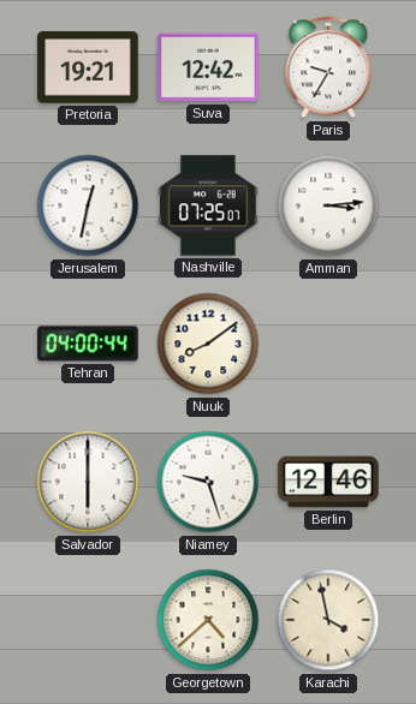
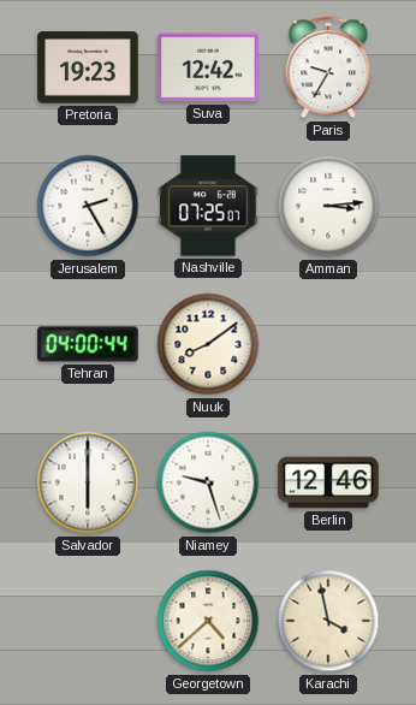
Pretoria: 19:21 -> 19:23 (88, 67)
Jerusalem: 12:32 -> 2:25 (88, 206)
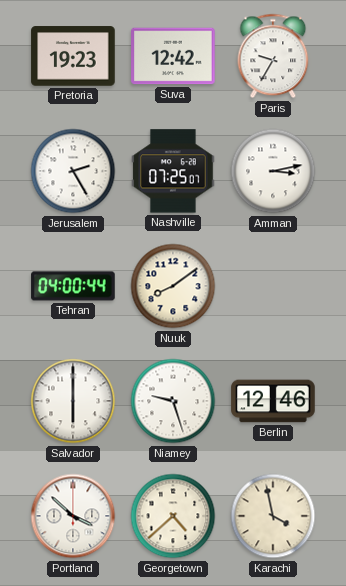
Amman: 3:14 -> 3:13 (273, 171)
Portland: none -> 3:52 (73, 516)
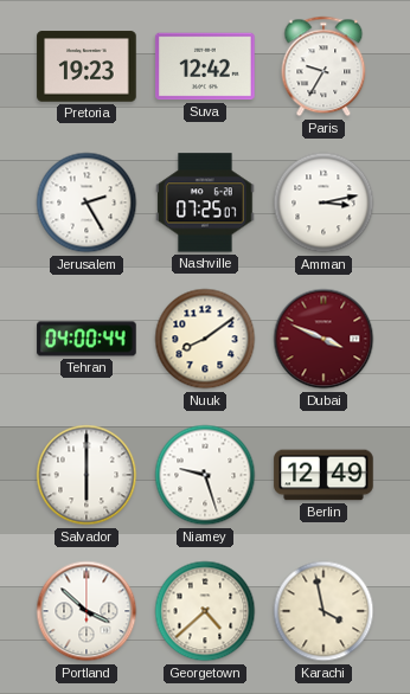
Dubai: none -> 3:49 (323, 339)
Berlin: 12:46 -> 12:49 (323, 475)
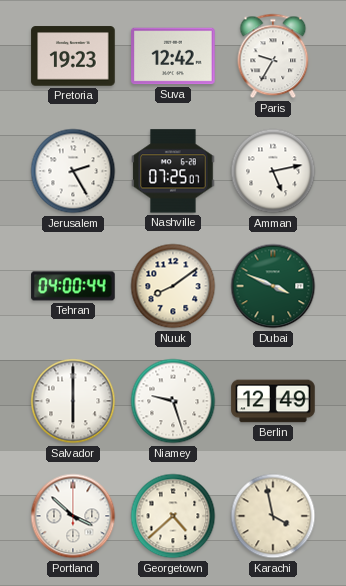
Amman: 3:13 -> 5:13 (273, 171)
Dubai dial: burgundy -> green (273, 286)
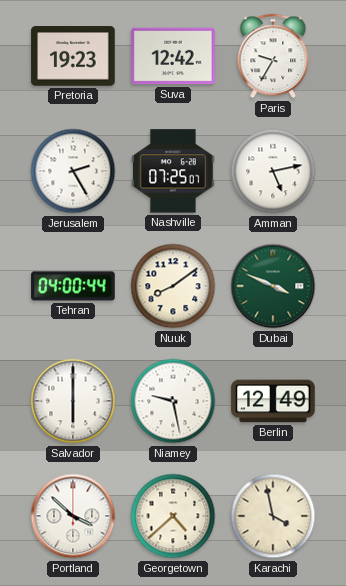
Niamey: 9:27 -> 9:28 (173, 401)
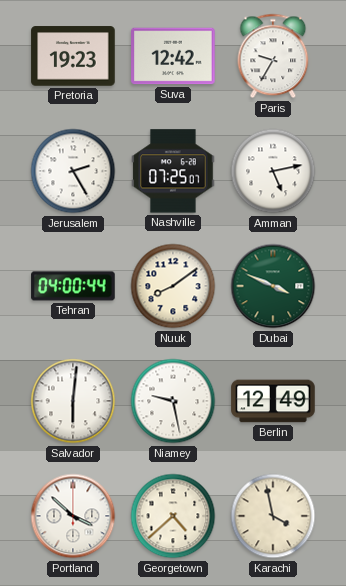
Salvador: 6:00 -> 6:01 (73, 401)
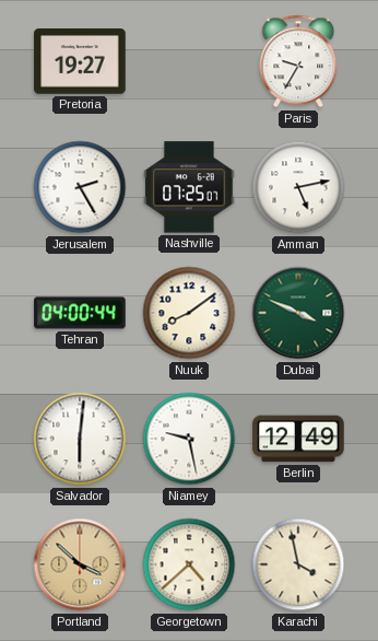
Pretoria: 19:23 -> 19:27 (80, 61)
Suva: 12:42 -> none (173, 56)
Portland dial: white -> champagne (80, 564)
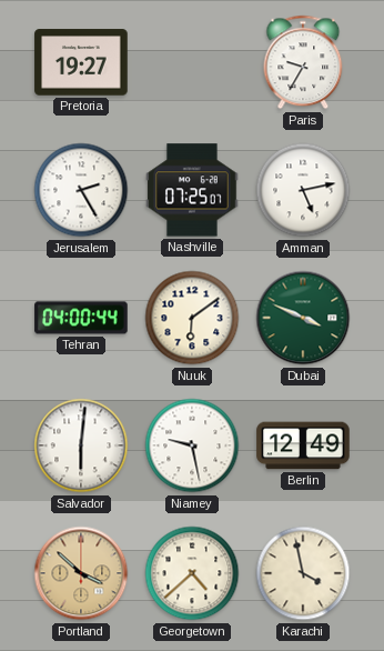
Nuuk: 8:09 -> 6:09 (192, 318)
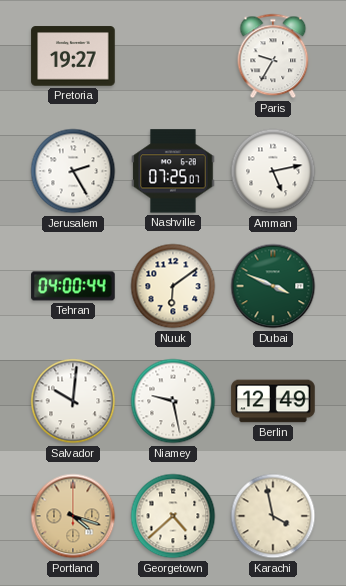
Salvador: 6:01 -> 10:01 (73, 401)
Portland: 3:52 -> 4:18 (73, 516)
